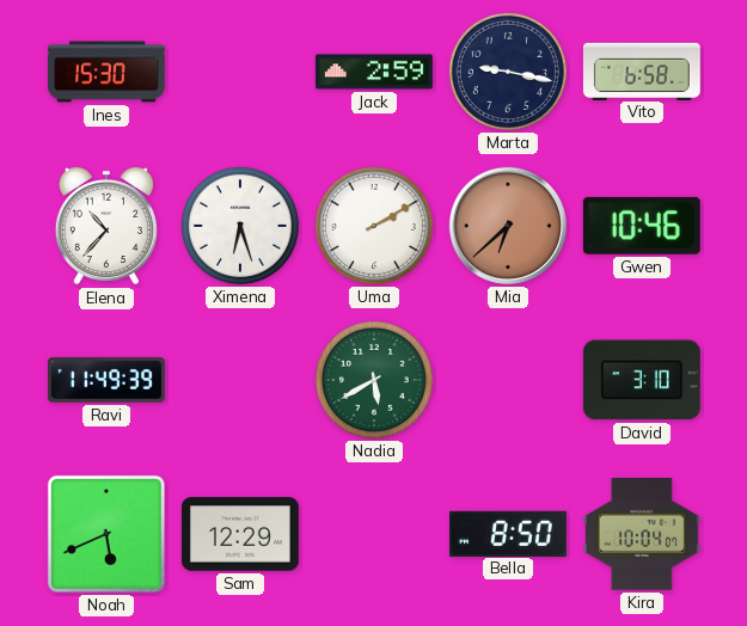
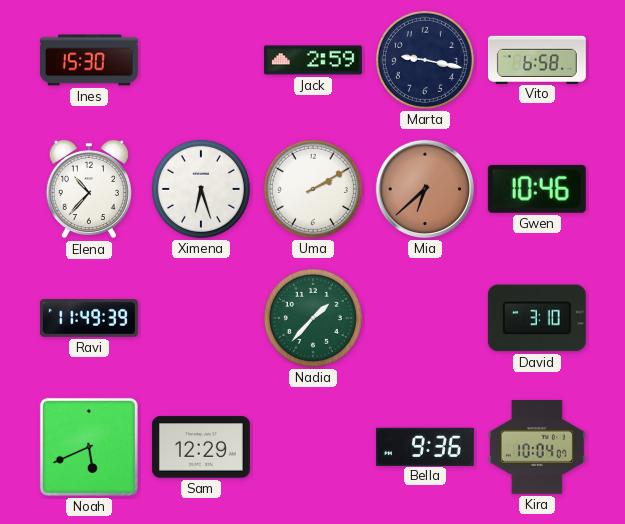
Nadia: 5:40 -> 1:37 (313, 318)
Bella: 8:50 -> 9:36 (425, 446)
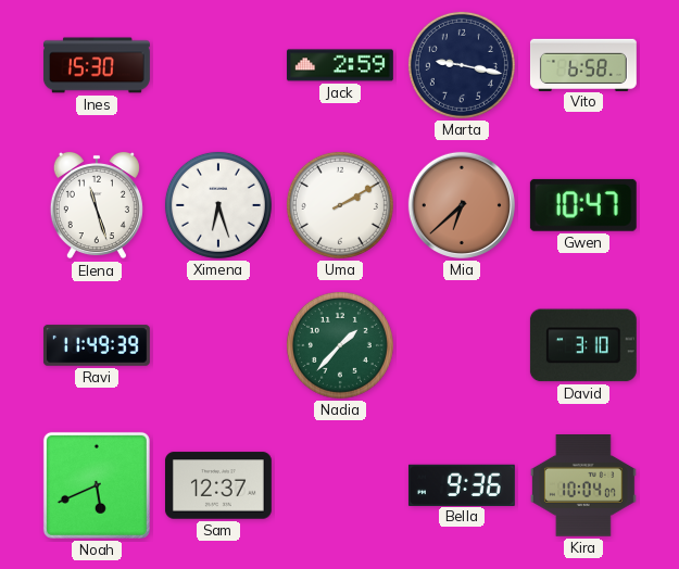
Elena: 10:37 -> 11:27 (97, 205)
Gwen: 10:46 -> 10:47 (583, 205)
Sam: 12:29 -> 12:37 (218, 485)
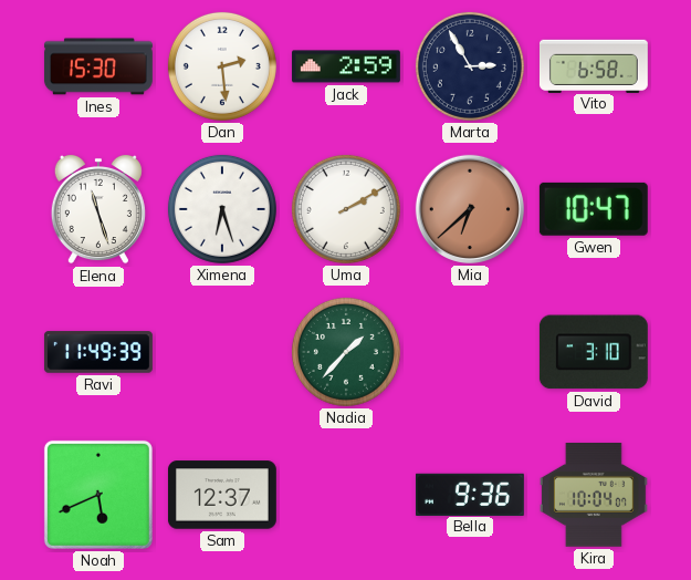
Dan: none -> 2:29 (222, 66)
Marta: 9:17 -> 2:55 (470, 66)
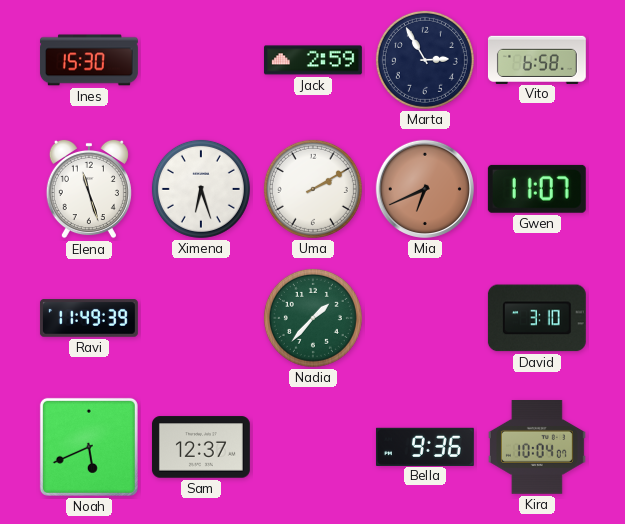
Dan: 2:29 -> none (222, 66)
Mia: 6:38 -> 6:41 (425, 189)
Gwen: 10:47 -> 11:07 (537, 189)
